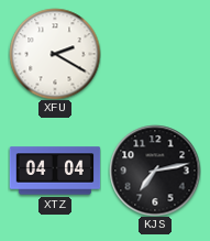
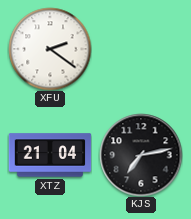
XFU: 2:20 -> 2:21 (50, 49)
XTZ: 04:04 -> 21:04 (50, 155)
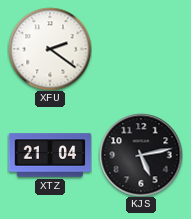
KJS: 7:13 -> 5:13 (141, 155)
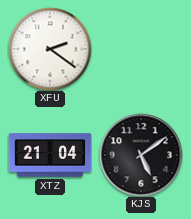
KJS: 5:13 -> 5:09 (141, 155)
